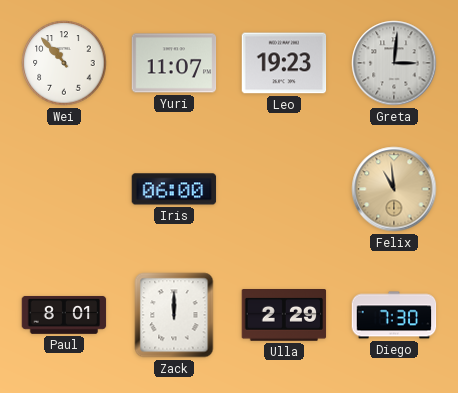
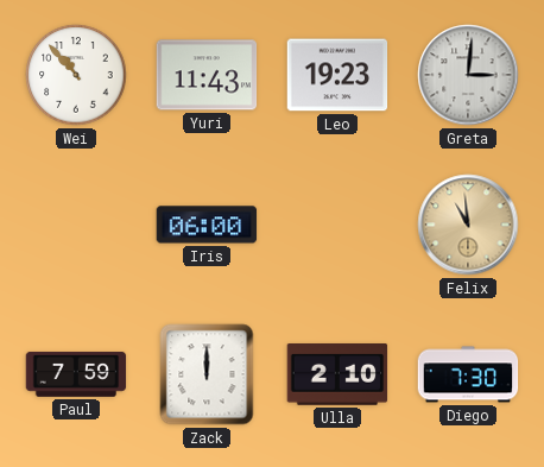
Yuri: 11:07 -> 11:43 (207, 75)
Paul: 8:01 -> 7:59 (76, 374)
Ulla: 2:29 -> 2:10 (337, 376)
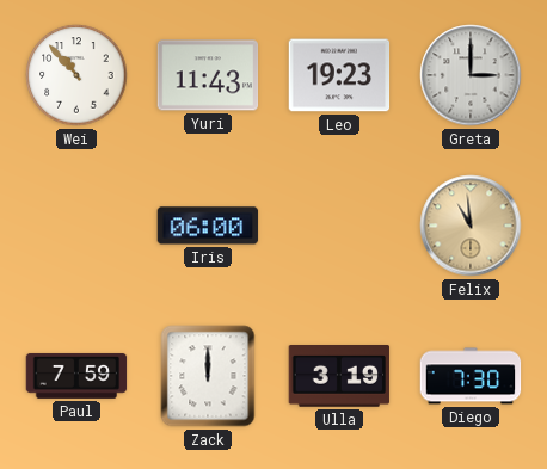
Greta: 3:01 -> 3:00 (471, 75)
Ulla: 2:10 -> 3:19 (339, 377)
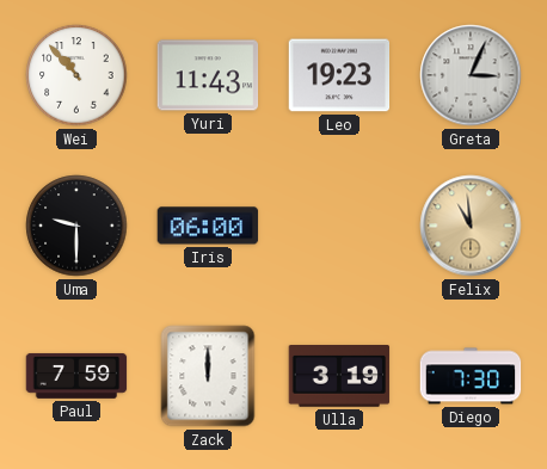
Greta: 3:00 -> 3:04 (471, 75)
Uma: none -> 9:30 (76, 226)
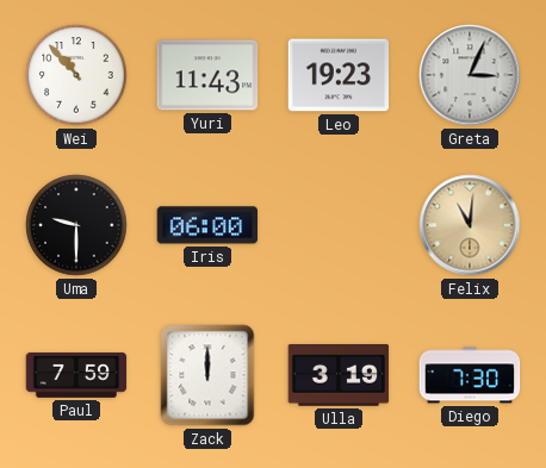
Felix: 10:59 -> 11:01 (470, 225)
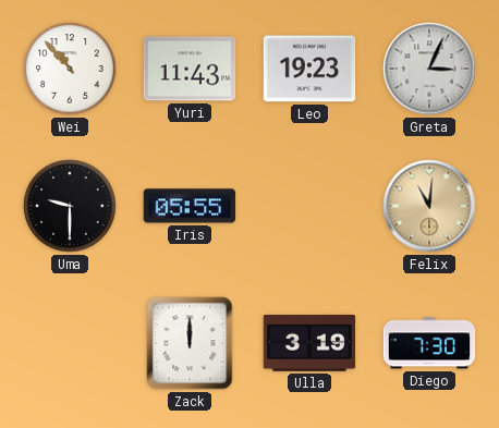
Iris: 06:00 -> 05:55 (190, 206)
Paul: 7:59 -> none (76, 375)
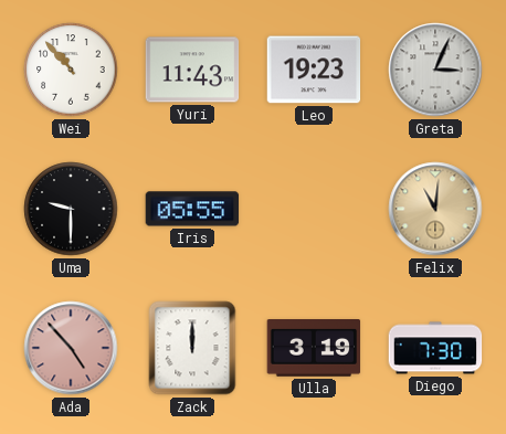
Ada: none -> 4:53 (71, 348)
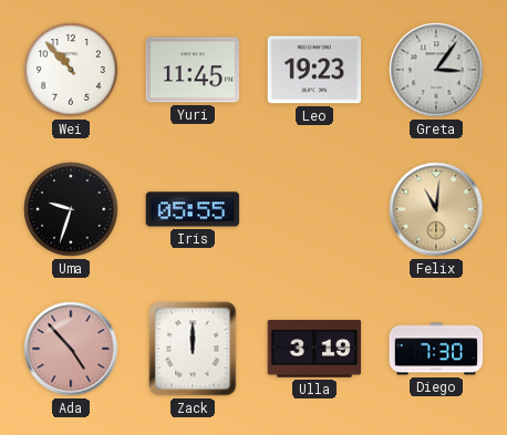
Yuri: 11:43 -> 11:45 (193, 70)
Greta: 3:04 -> 3:06 (436, 70)
Uma: 9:30 -> 9:33 (71, 209)
